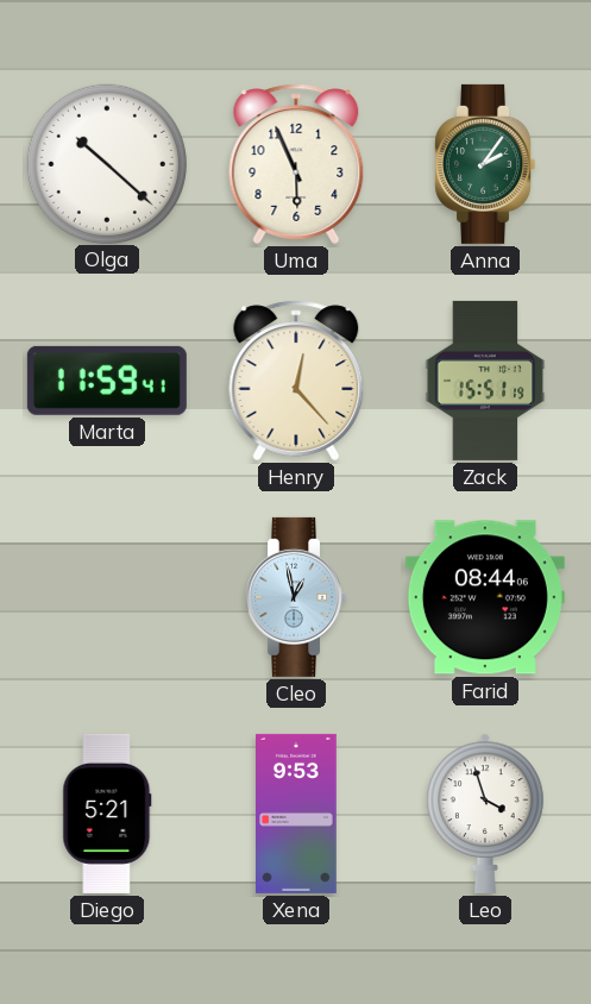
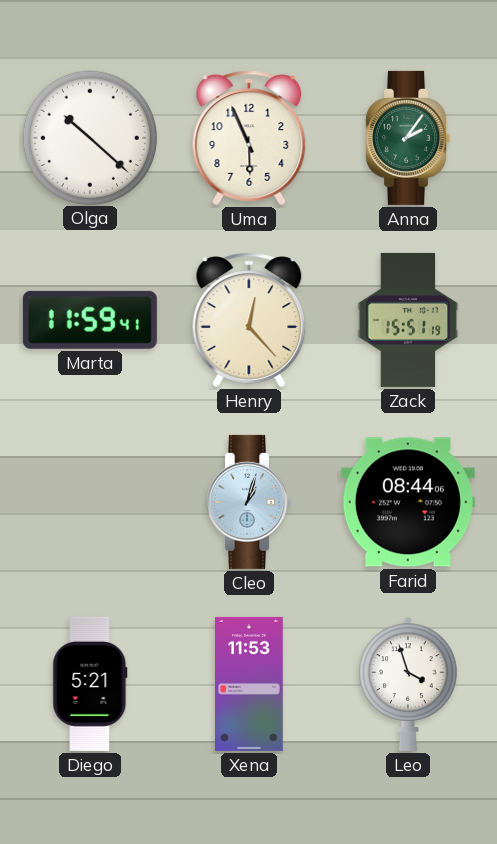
Cleo: 12:58 -> 1:03 (249, 502)
Xena: 9:53 -> 11:53 (250, 684)
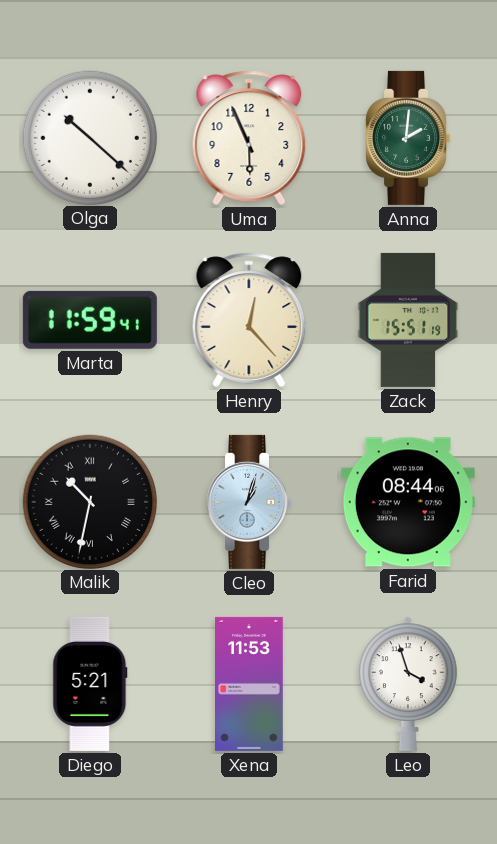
Anna: 2:06 -> 2:01 (408, 138)
Malik: none -> 10:32 (89, 501)
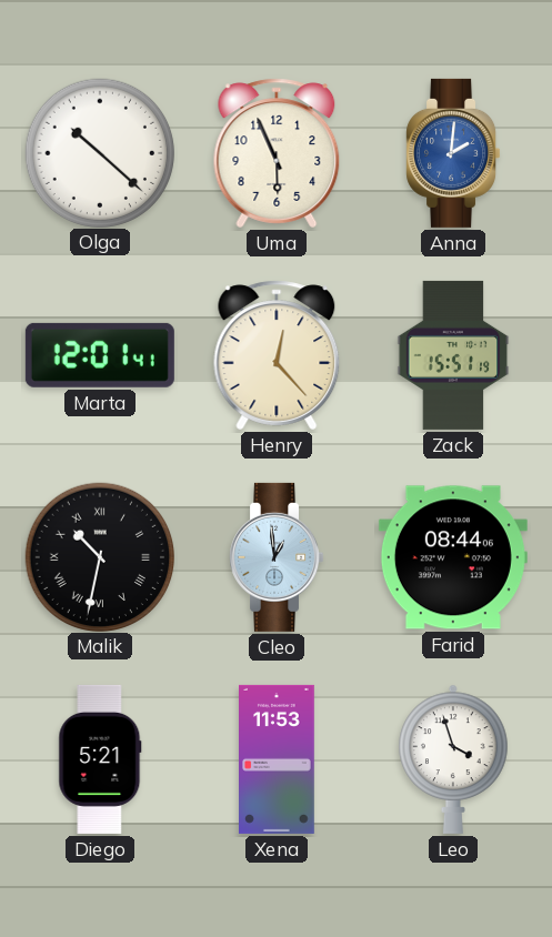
Anna dial: green -> blue (453, 153)
Marta: 11:59 -> 12:01 (100, 355)
Cleo: 1:03 -> 12:59 (277, 557)
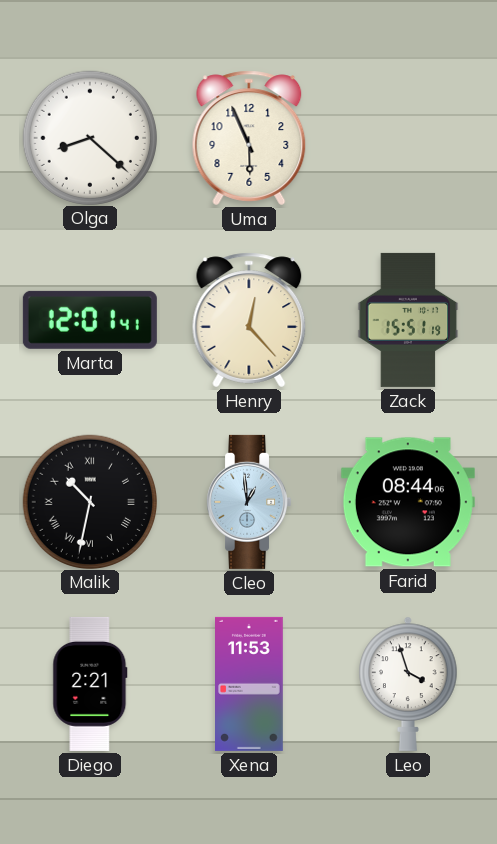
Olga: 10:22 -> 8:22 (89, 137)
Anna: 2:01 -> none (453, 153)
Diego: 5:21 -> 2:21 (90, 684)
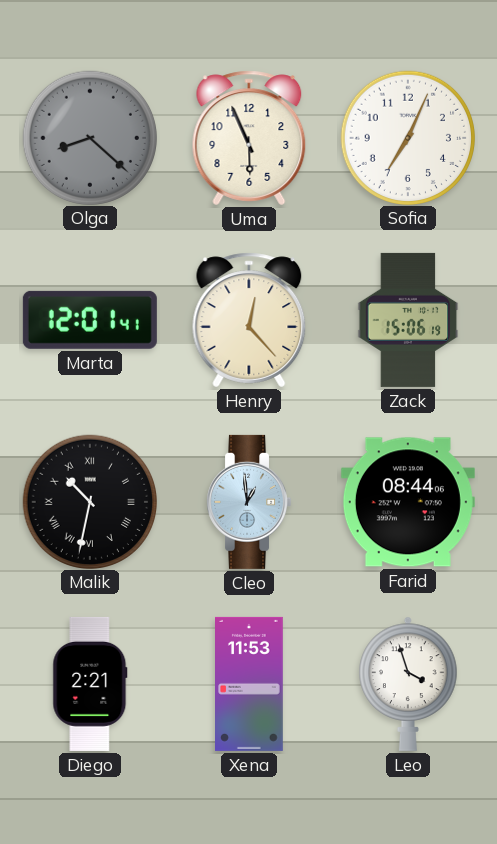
Olga dial: white -> grey (89, 137)
Sofia: none -> 7:04 (407, 137)
Zack: 15:51 -> 15:06 (408, 320)
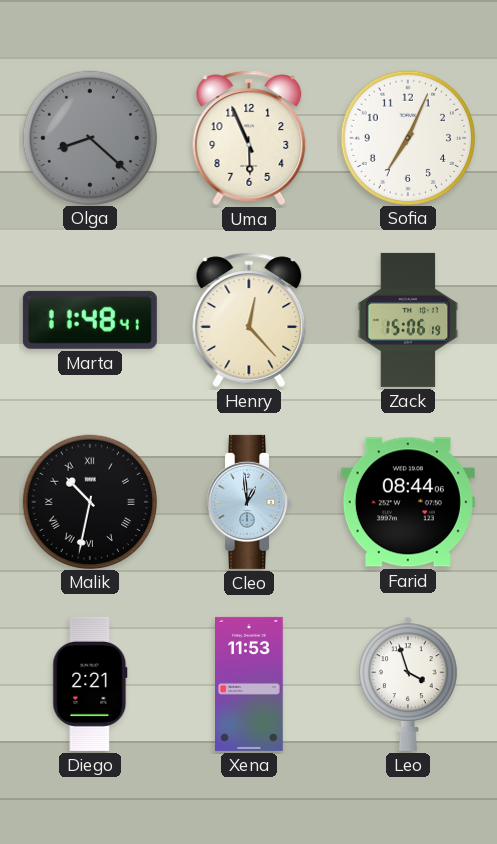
Marta: 12:01 -> 11:48 (90, 320)
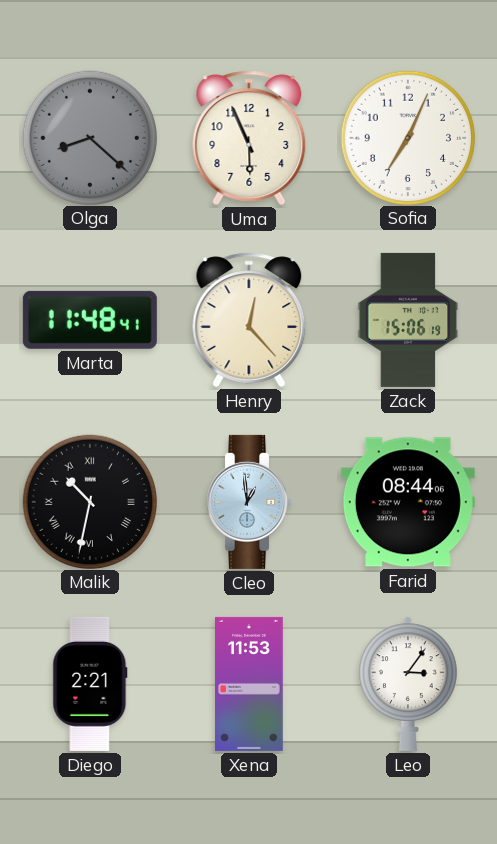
Leo: 3:57 -> 3:06 (408, 684)
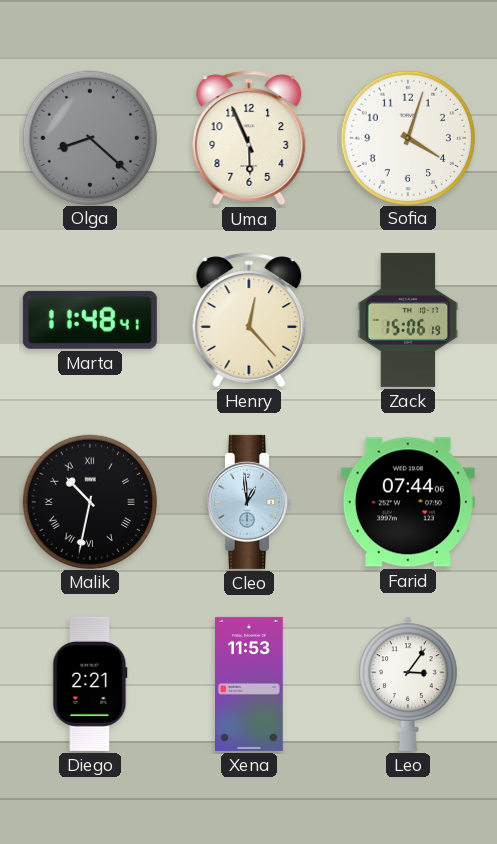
Sofia: 7:04 -> 4:03 (407, 137)
Farid: 08:44 -> 07:44 (408, 502)
